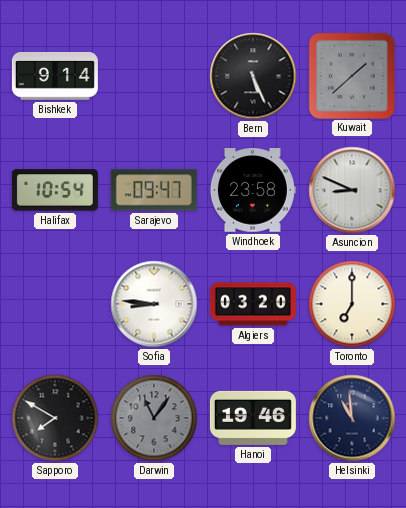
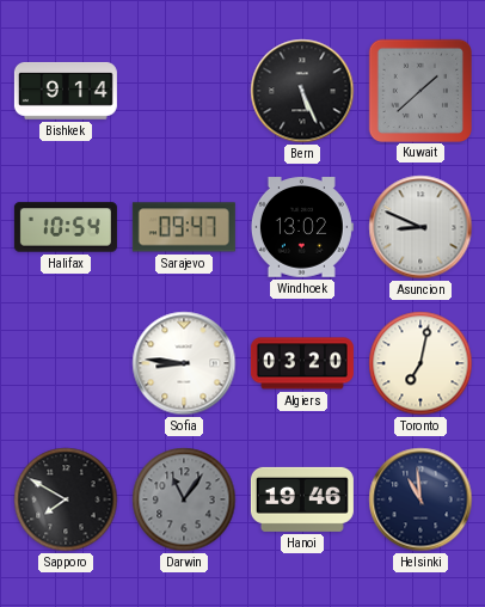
Windhoek: 23:58 -> 13:02 (302, 227)
Toronto: 7:00 -> 7:02 (420, 363)
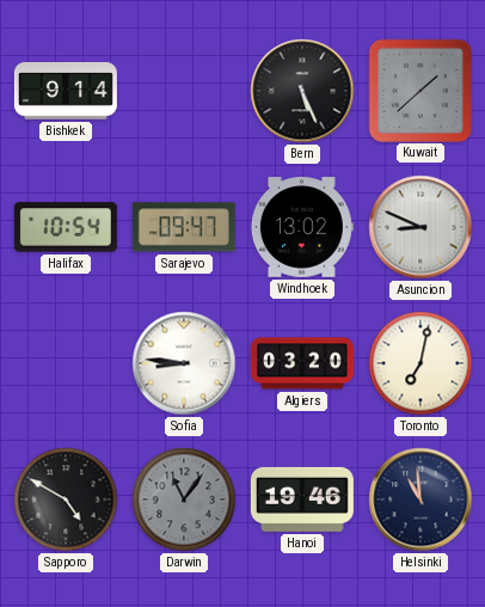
Sapporo: 7:50 -> 4:50 (66, 499)
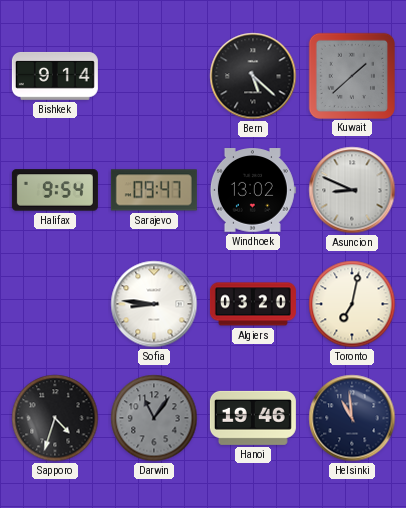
Bern: 5:26 -> 5:22 (253, 76)
Halifax: 10:54 -> 9:54 (55, 190)
Sapporo: 4:50 -> 4:33 (55, 418)
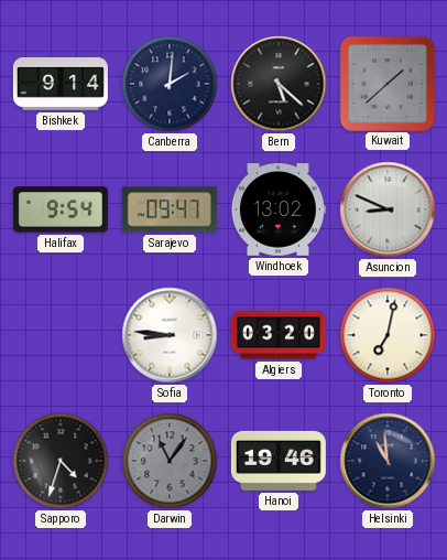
Canberra: none -> 2:01 (170, 84)
